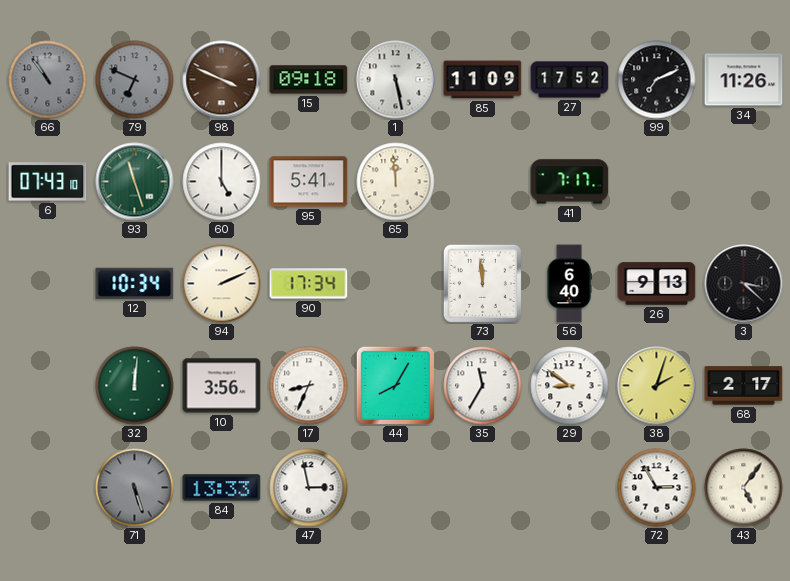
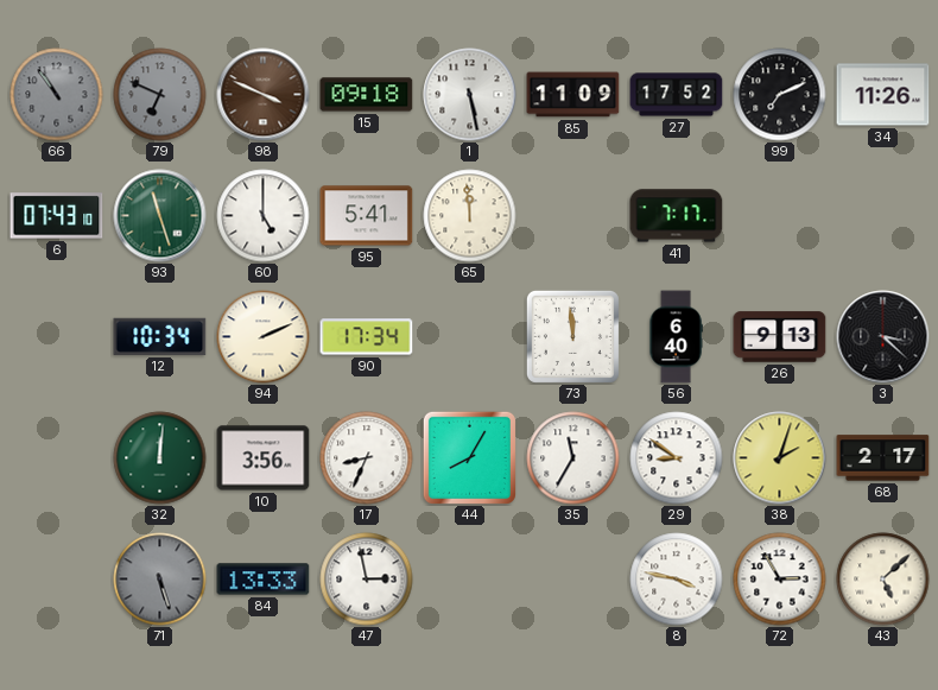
8: none -> 3:47 (677, 580)
43: 5:06 -> 5:08 (883, 580)
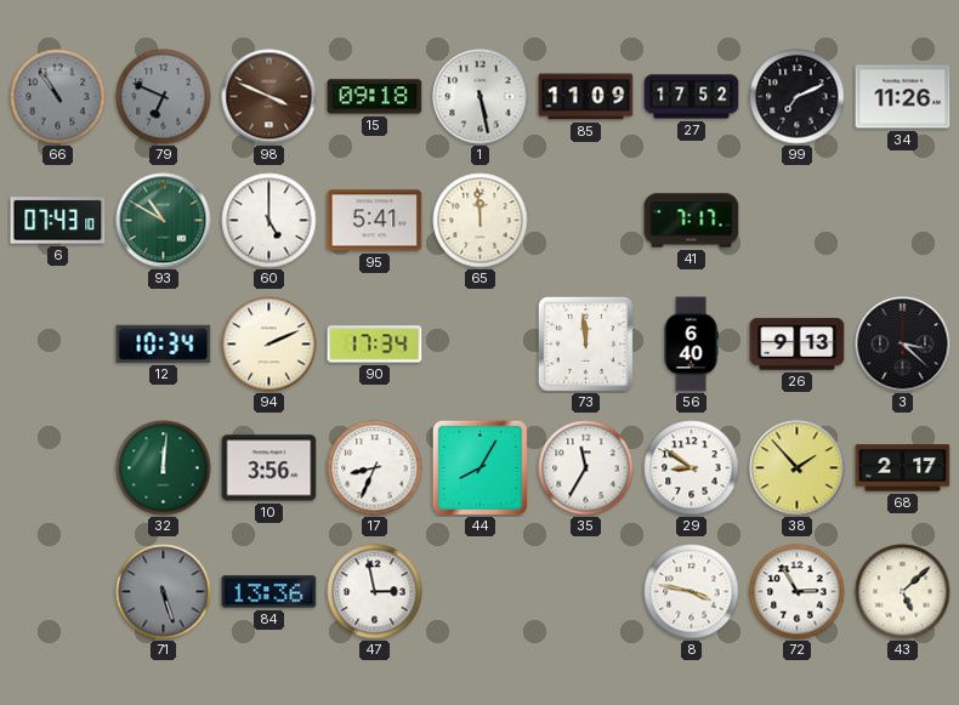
93: 11:27 -> 10:50 (164, 221)
38: 2:03 -> 1:53 (798, 468)
84: 13:33 -> 13:36 (269, 592)
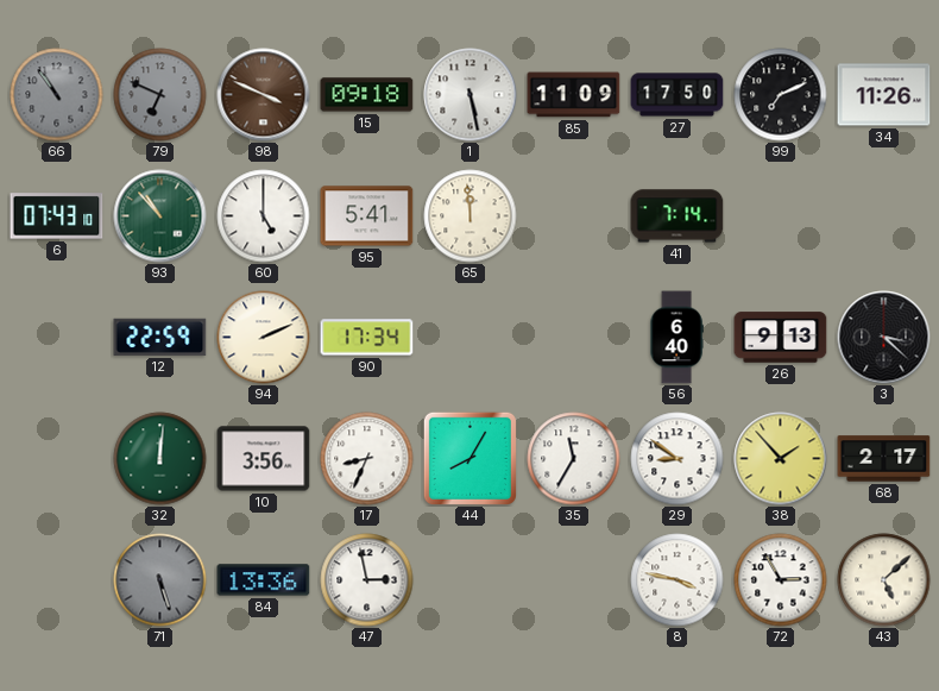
27: 17:52 -> 17:50 (678, 95)
93: 10:50 -> 10:53 (160, 216)
41: 7:17 -> 7:14 (678, 216)
12: 10:34 -> 22:59 (160, 337)
73: 11:59 -> none (585, 343)
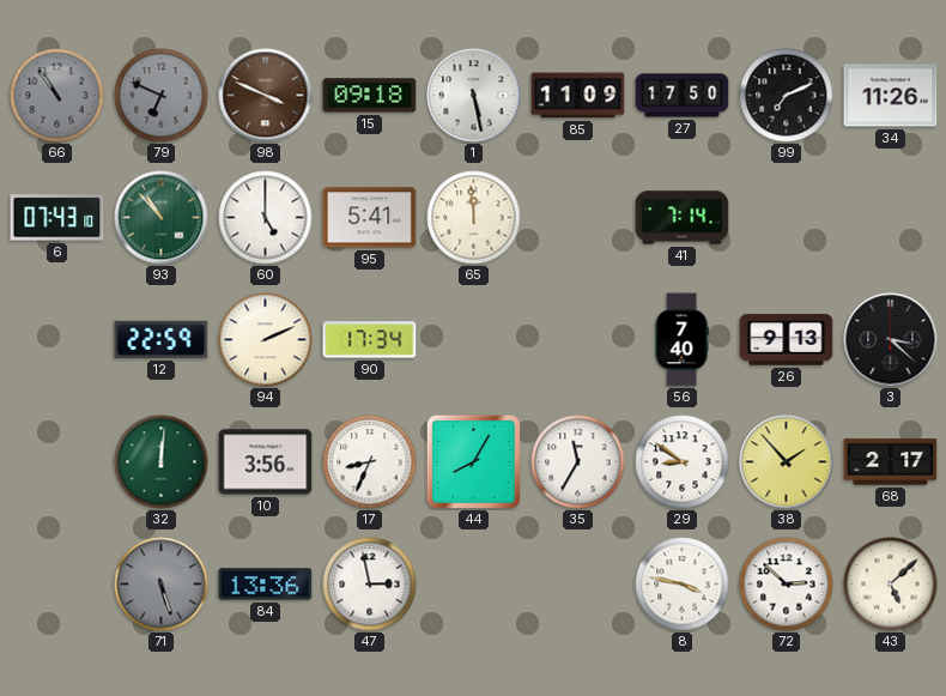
56: 6:40 -> 7:40 (681, 340)
72: 2:55 -> 2:52 (787, 585)
